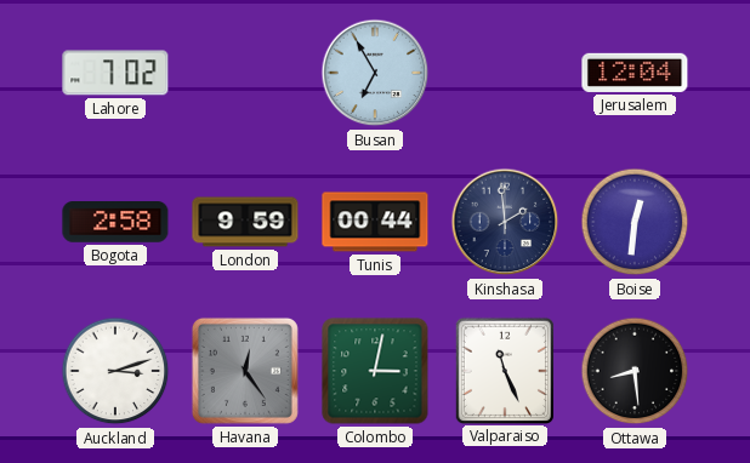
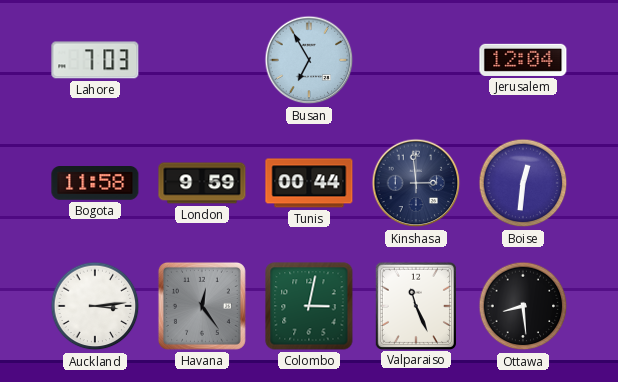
Lahore: 7:02 -> 7:03 (95, 60)
Bogota: 2:58 -> 11:58 (95, 184)
Kinshasa: 1:59 -> 2:59 (416, 183)
Auckland: 3:12 -> 3:14 (95, 306)
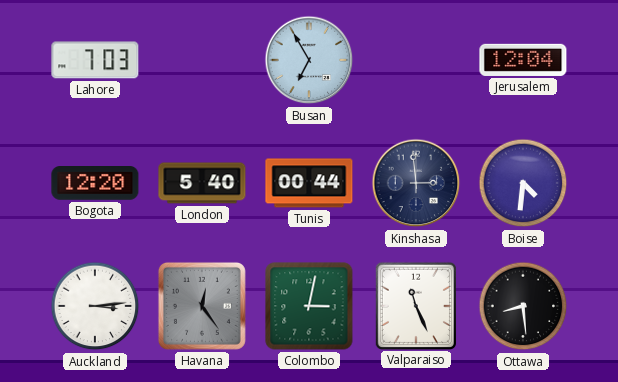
Bogota: 11:58 -> 12:20 (95, 184)
London: 9:59 -> 5:40 (202, 183)
Boise: 12:31 -> 4:31 (523, 183)
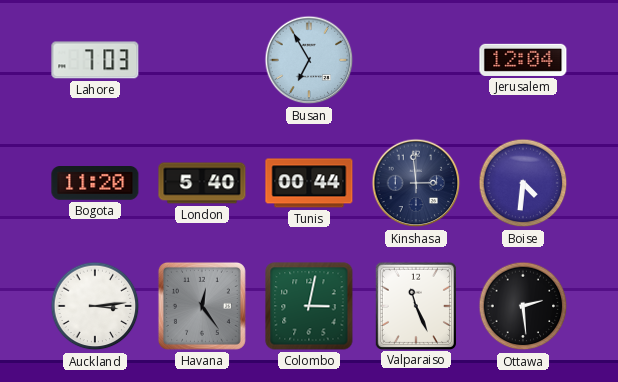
Bogota: 12:20 -> 11:20 (95, 184)
Ottawa: 8:29 -> 2:29 (523, 306)
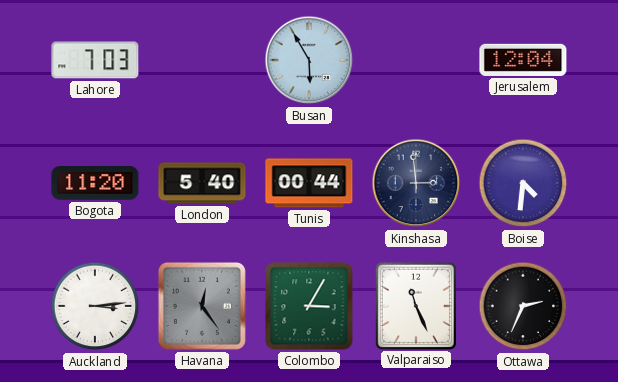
Busan: 6:55 -> 5:55 (309, 60)
Colombo: 3:02 -> 3:05 (309, 306)
Ottawa: 2:29 -> 2:34 (523, 306)
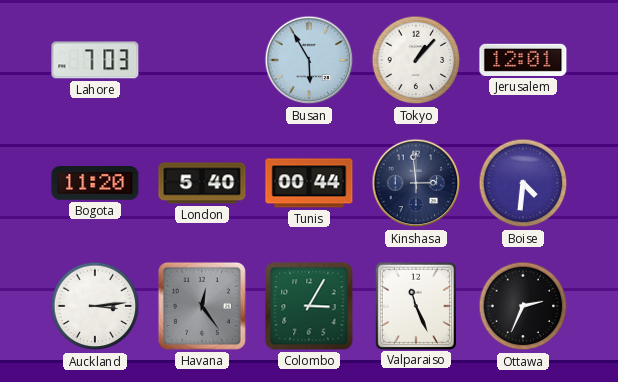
Tokyo: none -> 1:07 (416, 60)
Jerusalem: 12:04 -> 12:01 (523, 60)
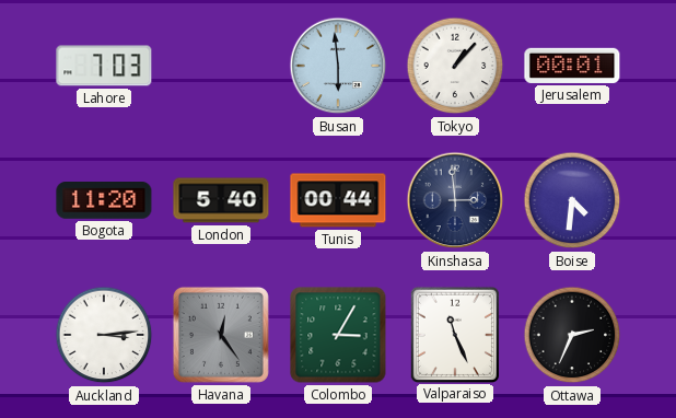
Busan: 5:55 -> 5:59 (338, 66)
Jerusalem: 12:01 -> 00:01 (572, 66)
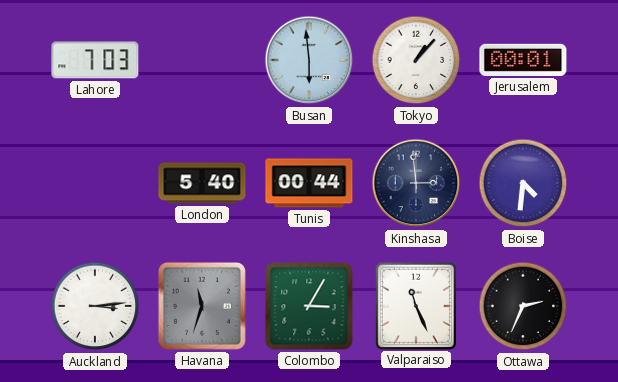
Bogota: 11:20 -> none (104, 201)
Havana: 12:24 -> 11:33 (202, 306)
